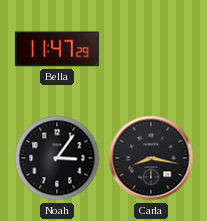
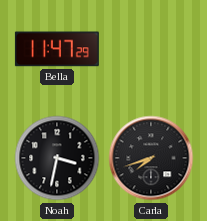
Noah: 3:06 -> 3:32 (57, 158)
Carla: 8:17 -> 7:42 (151, 158)
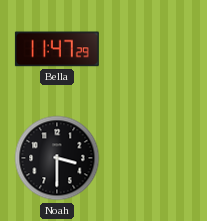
Noah: 3:32 -> 3:30 (57, 158)
Carla: 7:42 -> none (151, 158)
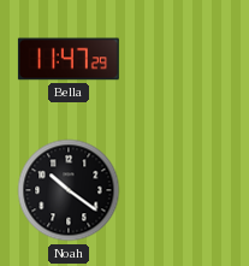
Noah: 3:30 -> 10:21 (69, 190)
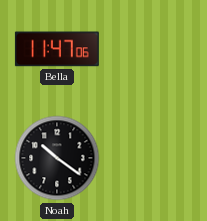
Bella: 11:47:29 -> 11:47:06 (57, 49)
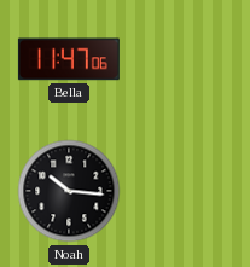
Noah: 10:21 -> 10:16 (69, 191)
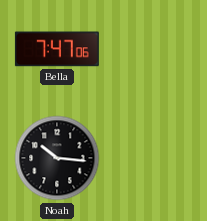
Bella: 11:47 -> 7:47 (57, 49)
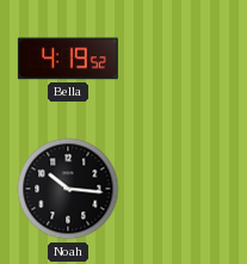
Bella: 7:47 -> 4:19 (68, 59)
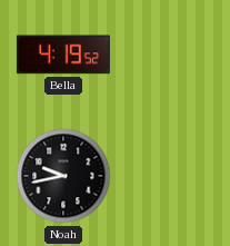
Noah: 10:16 -> 9:43 (63, 176)
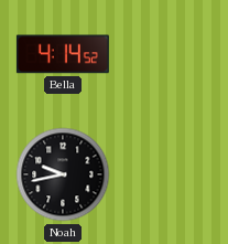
Bella: 4:19 -> 4:14 (63, 54)
